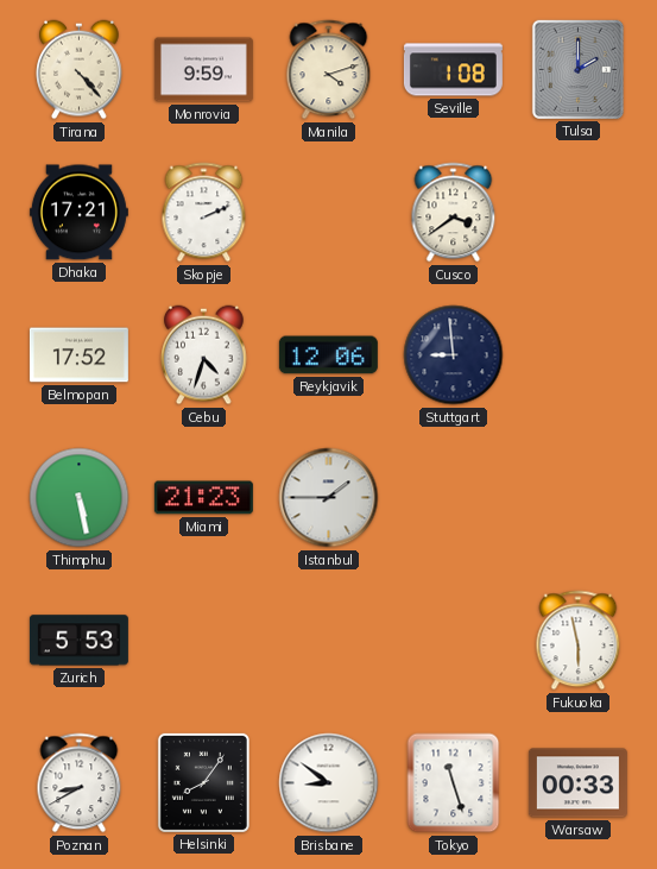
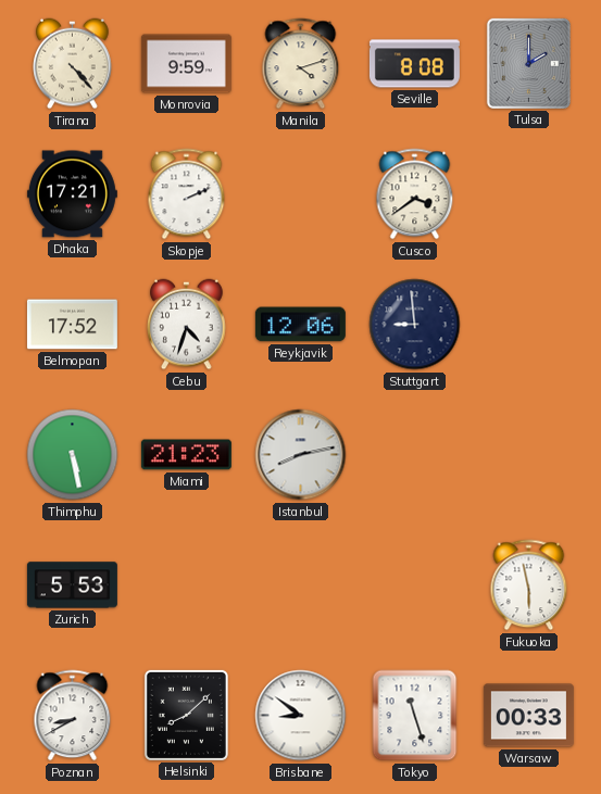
Seville: 1:08 -> 8:08 (414, 64)
Istanbul: 1:45 -> 8:13 (301, 455)
Helsinki: 8:06 -> 8:08 (186, 715)
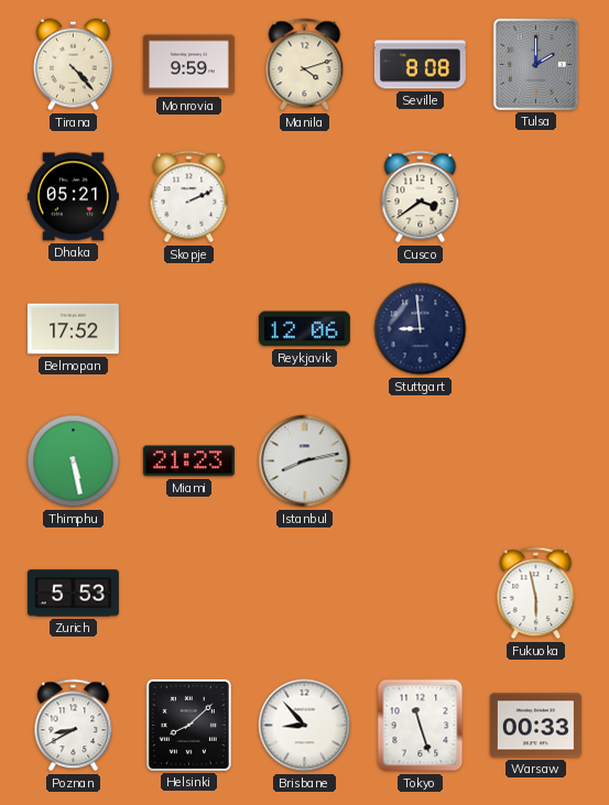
Dhaka: 17:21 -> 05:21 (73, 197)
Cebu: 4:33 -> none (187, 325)
Brisbane: 8:51 -> 8:53 (305, 726)
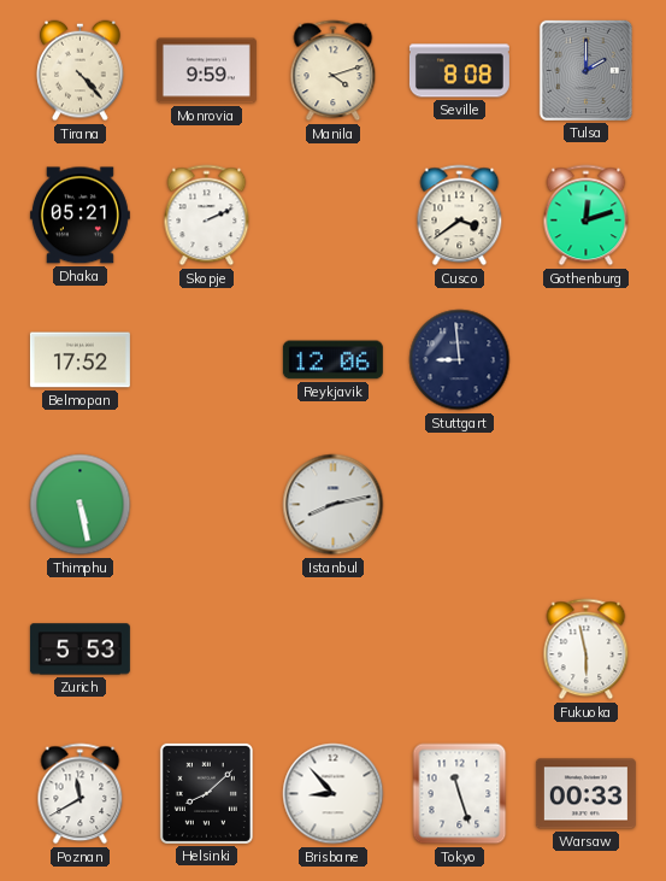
Gothenburg: none -> 12:12 (587, 216)
Miami: 21:23 -> none (188, 461)
Poznan: 8:40 -> 11:40 (81, 794)
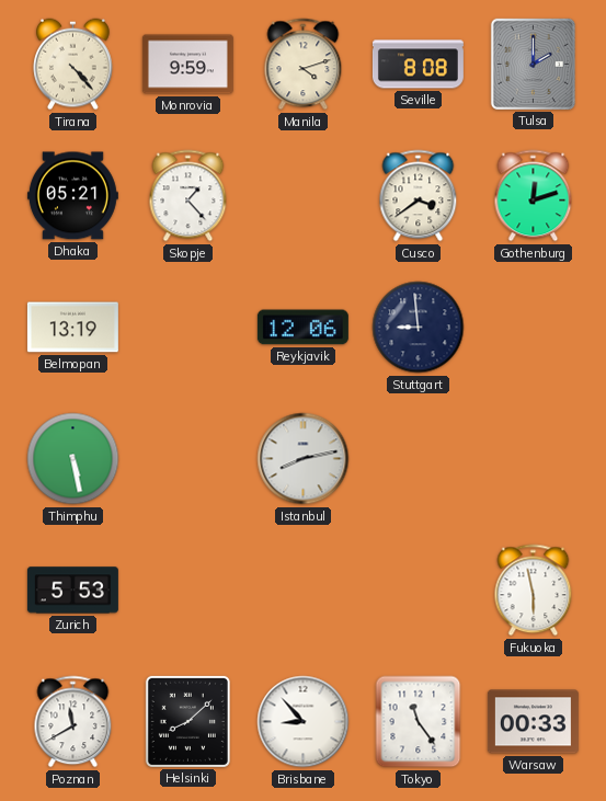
Skopje: 2:11 -> 1:23 (188, 196)
Belmopan: 17:52 -> 13:19 (72, 328)
Tokyo: 11:27 -> 11:24 (419, 722)
